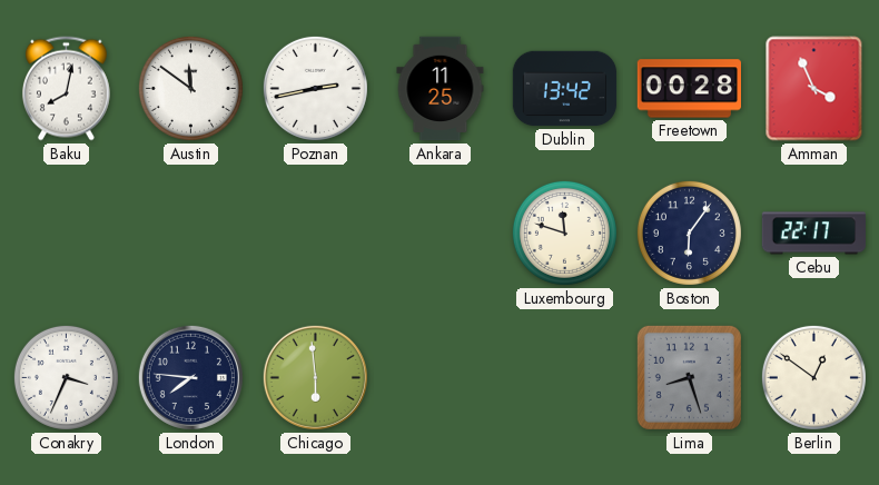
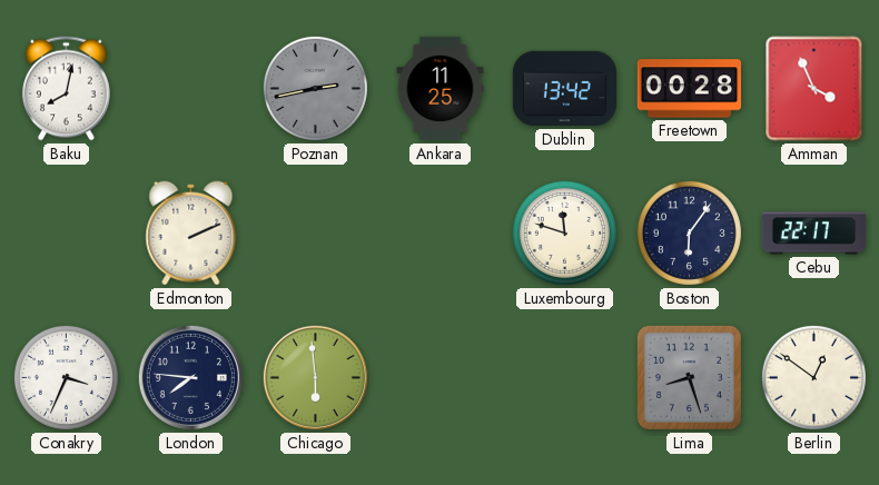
Austin: 11:51 -> none (190, 88)
Poznan dial: white -> grey (315, 88)
Edmonton: none -> 2:11 (191, 234)
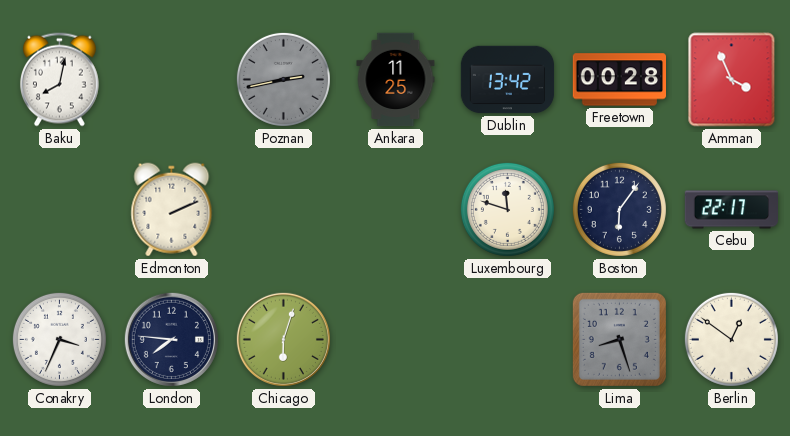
Chicago: 5:59 -> 6:03 (283, 339)
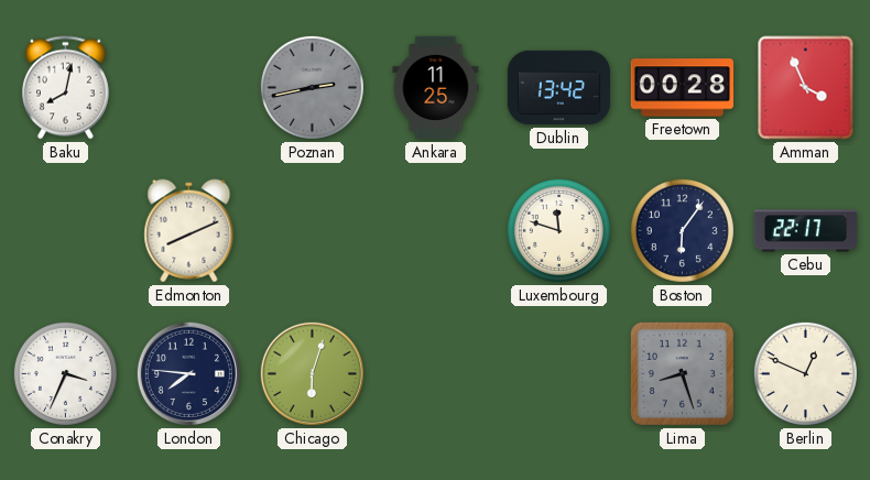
Edmonton: 2:11 -> 8:11 (189, 231)
Berlin: 12:51 -> 12:49 (805, 373)
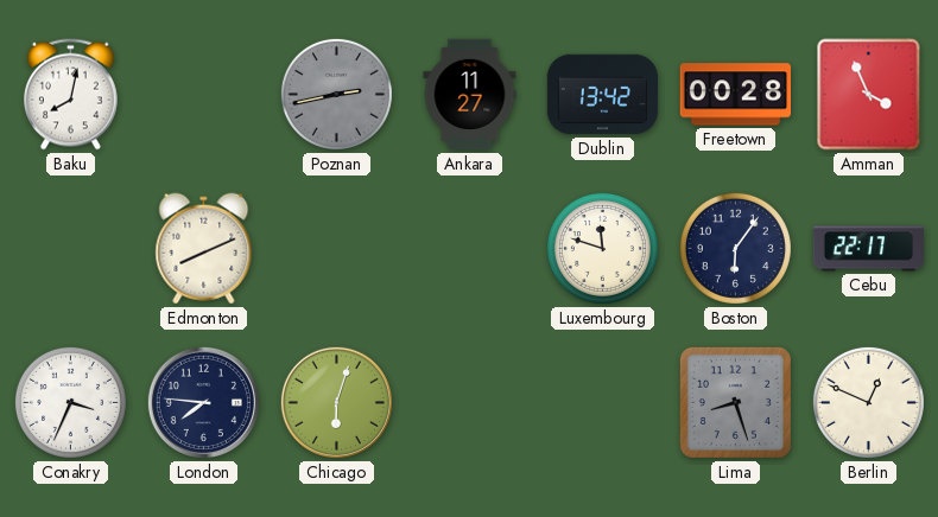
Ankara: 11:25 -> 11:27 (470, 95)
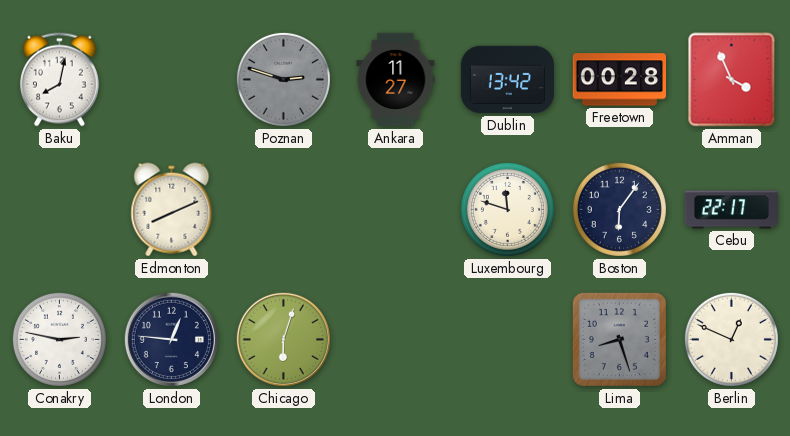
Poznan: 2:43 -> 2:48 (283, 79)
Conakry: 3:34 -> 2:47 (59, 339)
London: 7:46 -> 12:46 (171, 339)
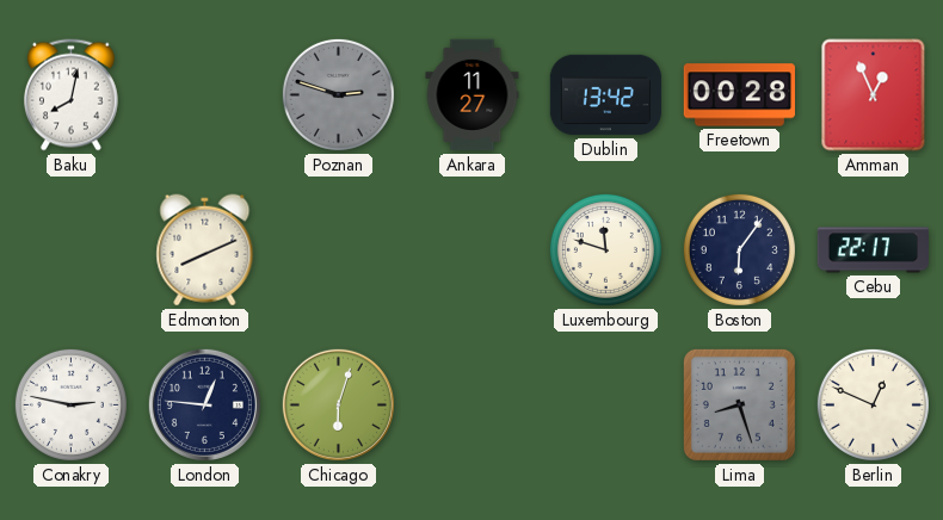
Amman: 3:56 -> 12:56 (874, 95)
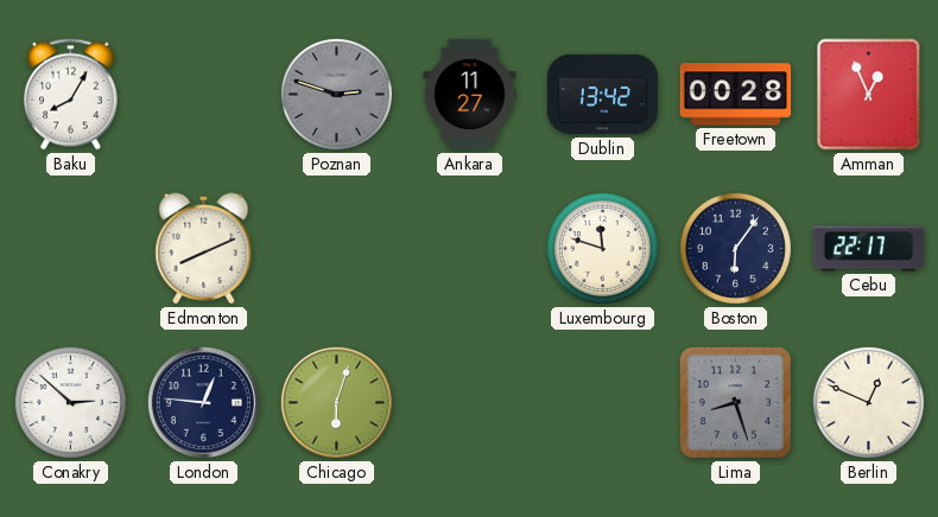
Baku: 8:02 -> 8:05 (70, 95)
Conakry: 2:47 -> 2:52 (70, 402)
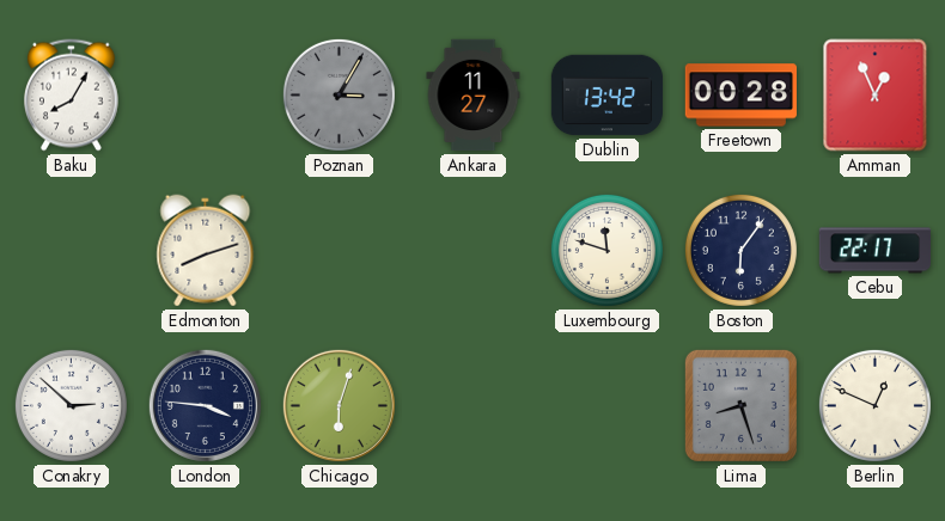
Poznan: 2:48 -> 3:05 (339, 94)
Edmonton: 8:11 -> 8:12 (206, 251)
London: 12:46 -> 3:46 (205, 405)
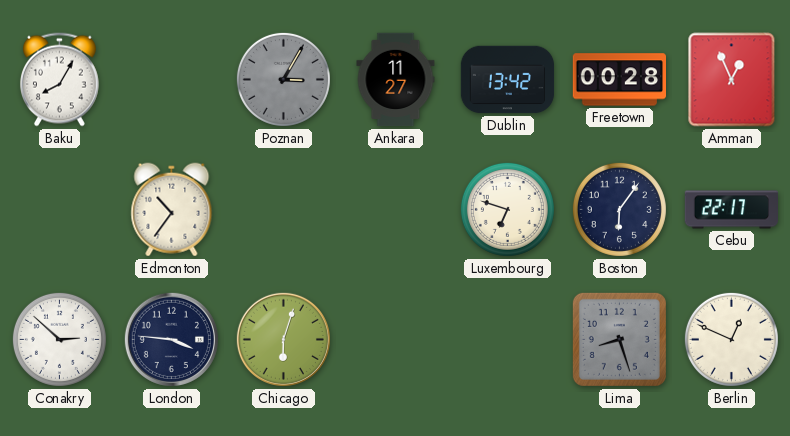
Edmonton: 8:12 -> 10:36 (172, 210)
Luxembourg: 11:48 -> 6:48 (507, 209)
